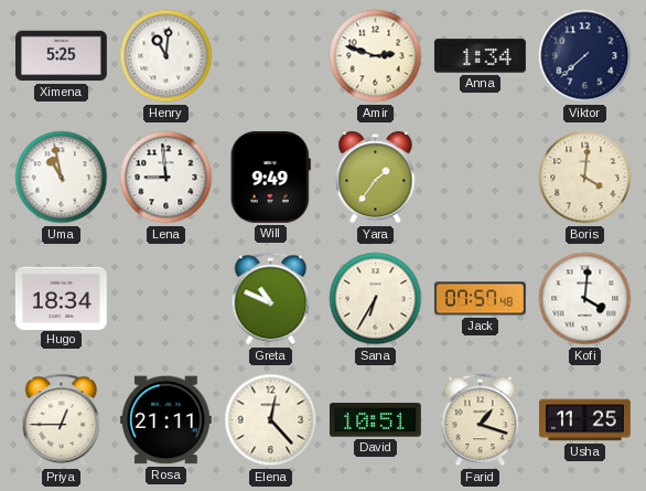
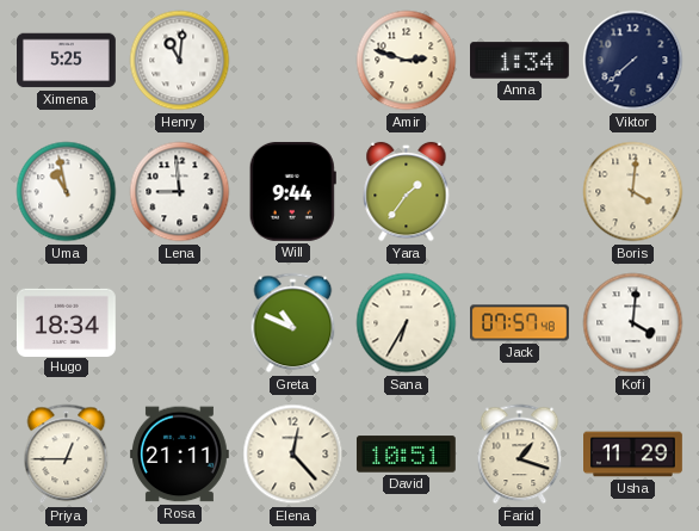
Will: 9:49 -> 9:44 (292, 191)
Usha: 11:25 -> 11:29 (633, 455)
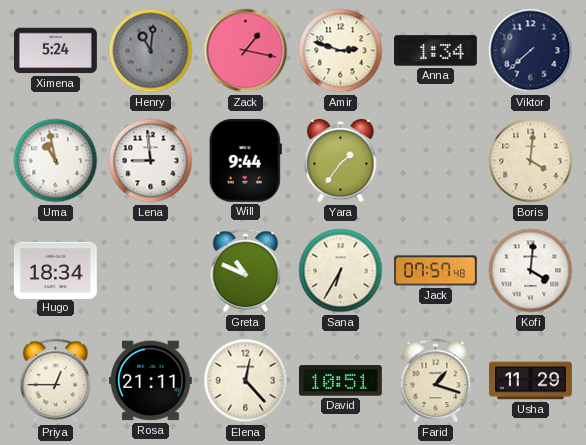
Ximena: 5:25 -> 5:24 (56, 51)
Henry dial: white -> grey (151, 51)
Zack: none -> 1:17 (246, 51)
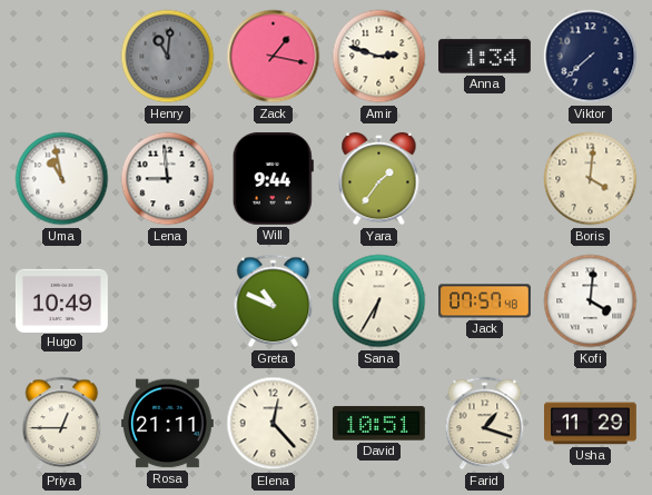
Ximena: 5:24 -> none (56, 51)
Hugo: 18:34 -> 10:49 (62, 300)
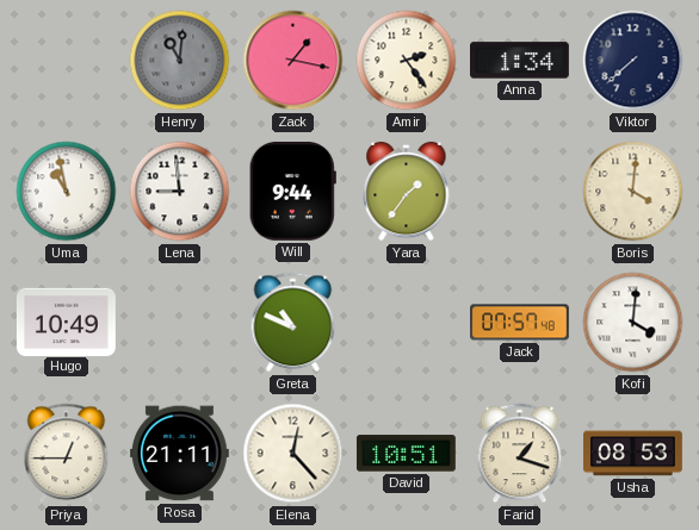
Amir: 2:48 -> 2:24 (407, 61)
Sana: 6:35 -> none (379, 301)
Usha: 11:29 -> 08:53 (633, 454)
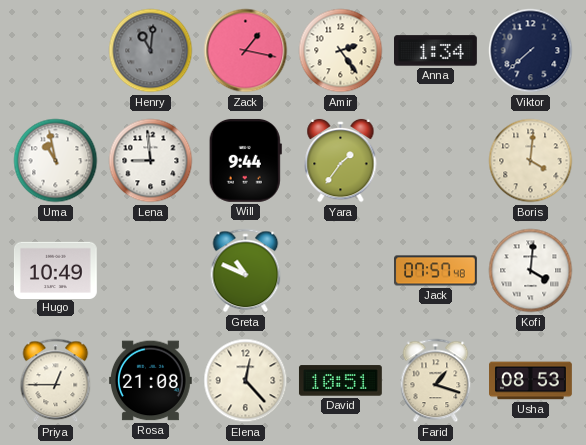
Rosa: 21:11 -> 21:08 (150, 381)
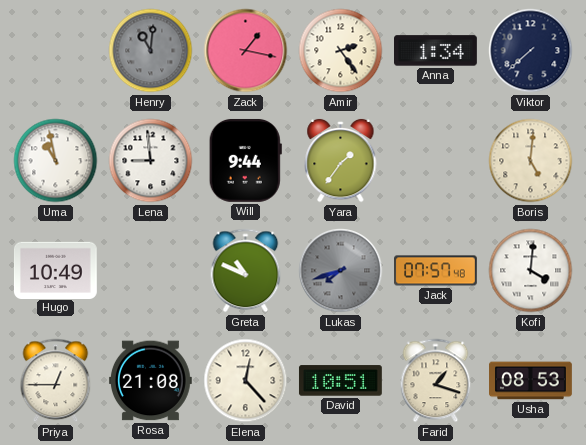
Boris: 4:01 -> 5:01 (531, 161)
Lukas: none -> 7:42 (341, 271)
